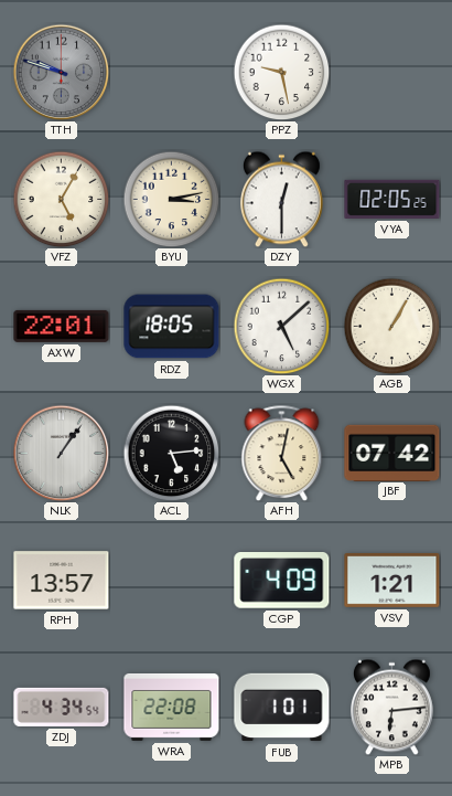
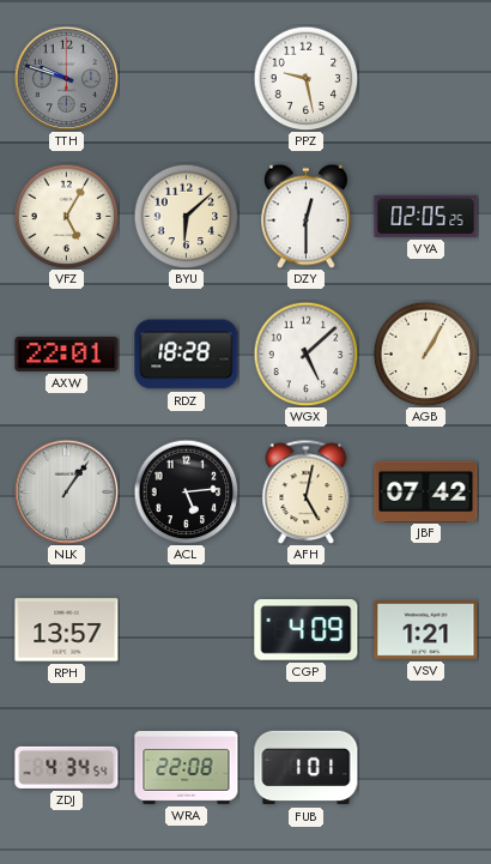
BYU: 3:13 -> 6:08 (186, 216)
RDZ: 18:05 -> 18:28 (187, 355)
MPB: 6:14 -> none (392, 707)
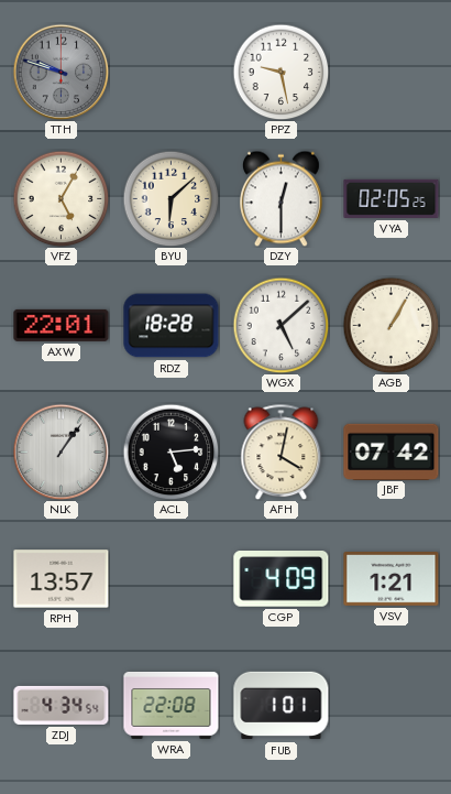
AFH: 5:02 -> 4:02 (282, 452)
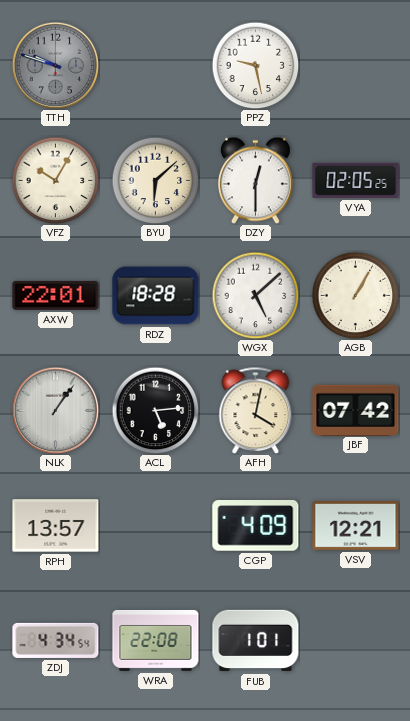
VFZ: 5:05 -> 10:05 (55, 180)
VSV: 1:21 -> 12:21 (356, 526)
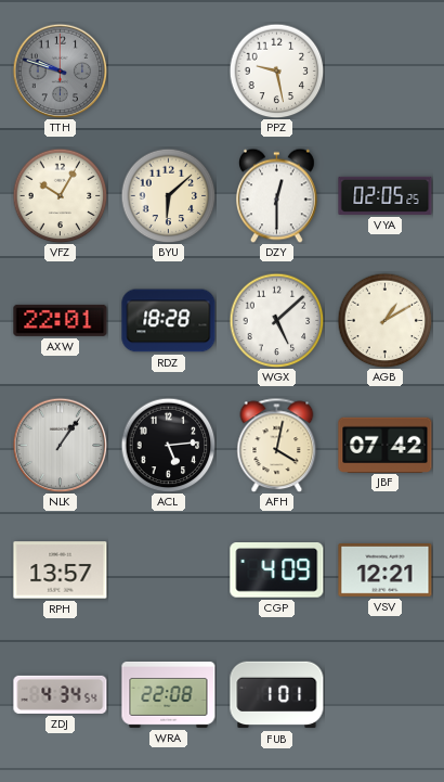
AGB: 1:05 -> 1:10 (384, 320)
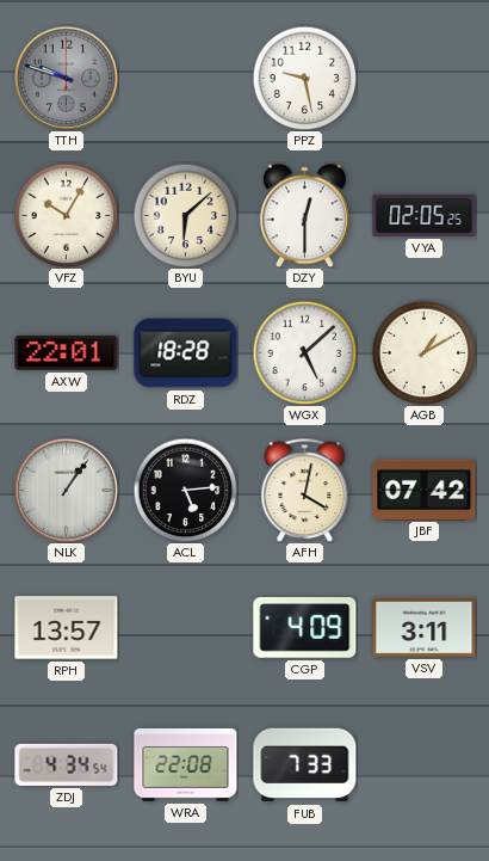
VSV: 12:21 -> 3:11 (425, 628)
FUB: 1:01 -> 7:33 (305, 765)
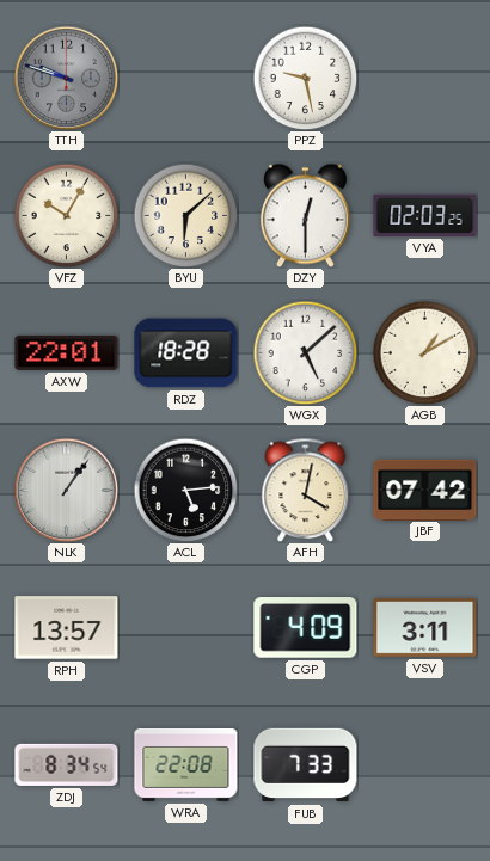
VYA: 02:05 -> 02:03 (425, 215)
ZDJ: 4:34 -> 8:34 (67, 764)
